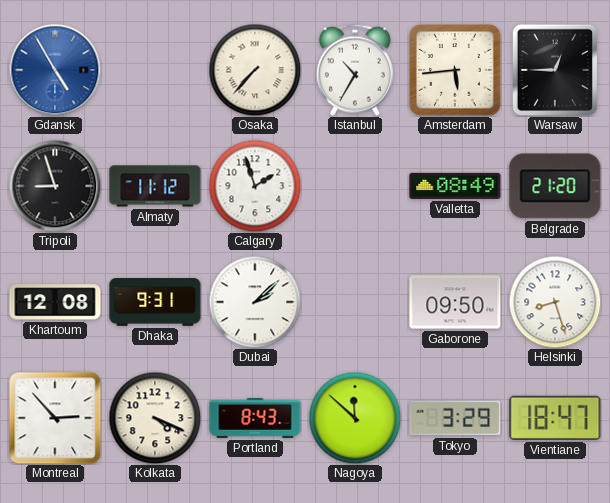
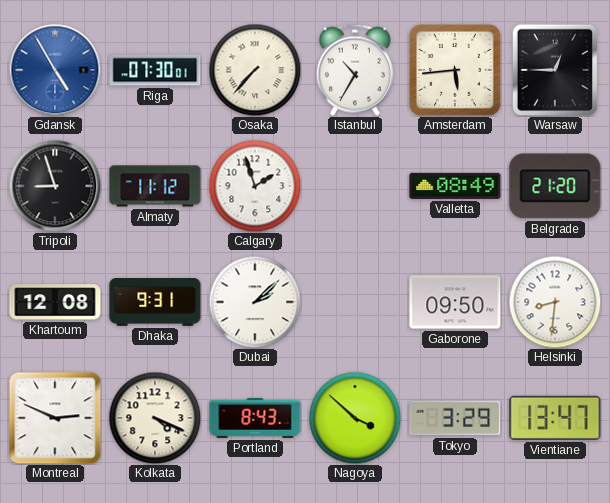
Riga: none -> 07:30 (155, 70)
Helsinki: 8:27 -> 8:31 (555, 302)
Montreal: 2:53 -> 2:49 (55, 418)
Nagoya: 11:52 -> 3:52 (355, 418)
Vientiane: 18:47 -> 13:47 (555, 418)
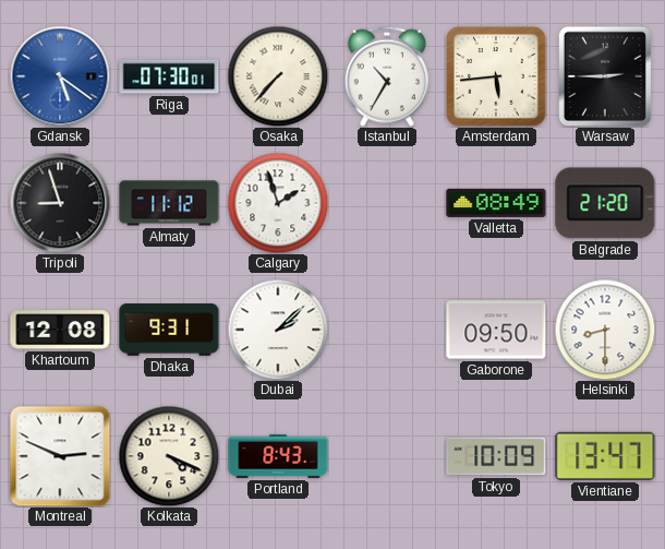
Gdansk: 4:55 -> 5:21 (60, 76)
Warsaw: 12:45 -> 2:45 (604, 76)
Helsinki: 8:31 -> 8:30 (605, 330)
Nagoya: 3:52 -> none (355, 418)
Tokyo: 3:29 -> 10:09 (496, 456)
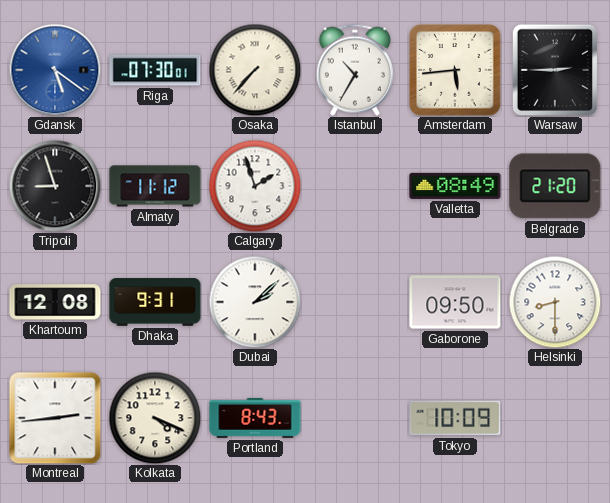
Montreal: 2:49 -> 2:44 (55, 418)
Vientiane: 13:47 -> none (605, 456)
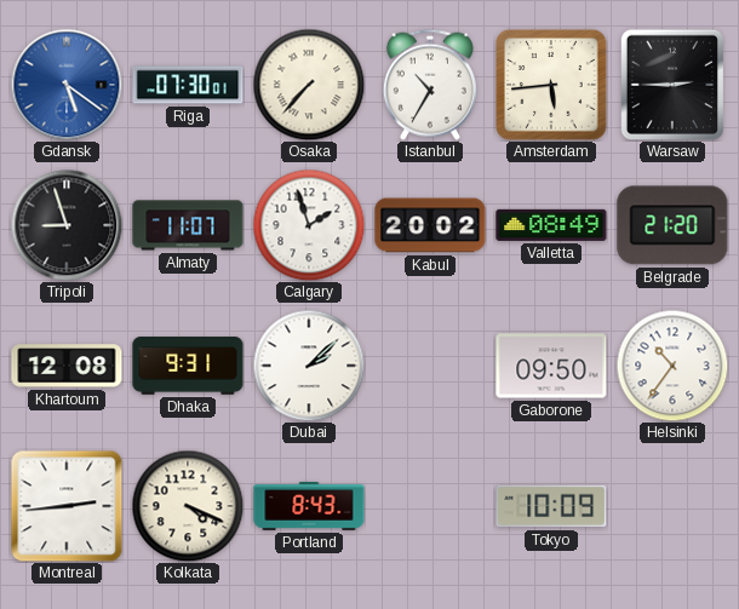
Almaty: 11:12 -> 11:07 (188, 225)
Kabul: none -> 20:02 (430, 225)
Helsinki: 8:30 -> 10:36 (672, 366)
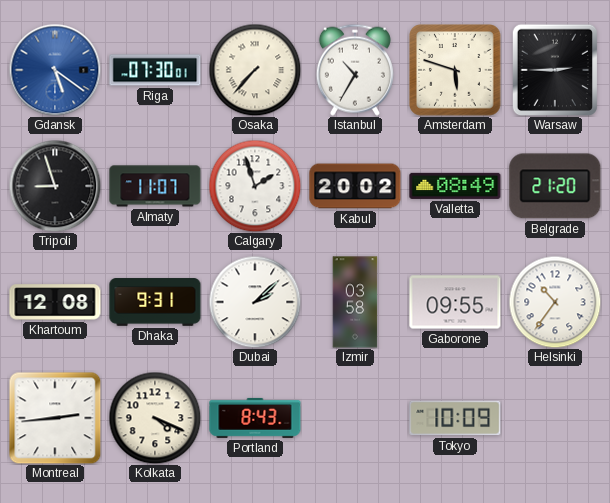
Amsterdam: 5:44 -> 5:48 (455, 70)
Izmir: none -> 03:58 (355, 302)
Gaborone: 09:50 -> 09:55 (455, 302)
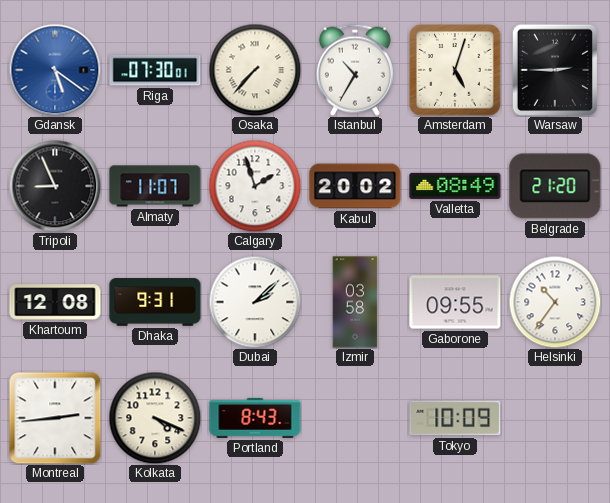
Amsterdam: 5:48 -> 5:03 (455, 70)
Tripoli: 8:57 -> 8:56 (55, 186)
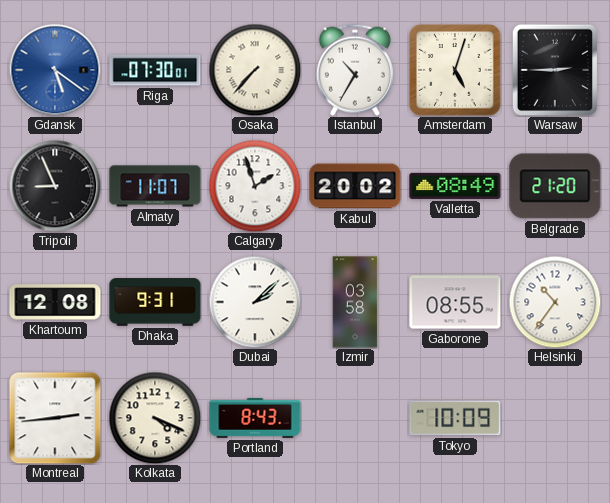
Gaborone: 09:55 -> 08:55 (455, 302)
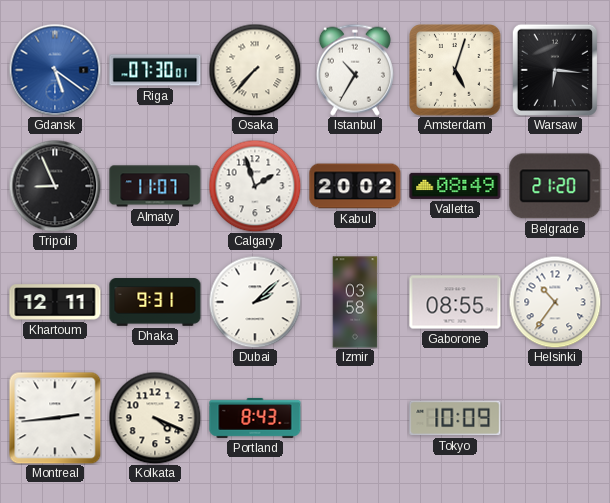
Warsaw: 2:45 -> 6:16 (554, 70)
Khartoum: 12:08 -> 12:11 (55, 302)
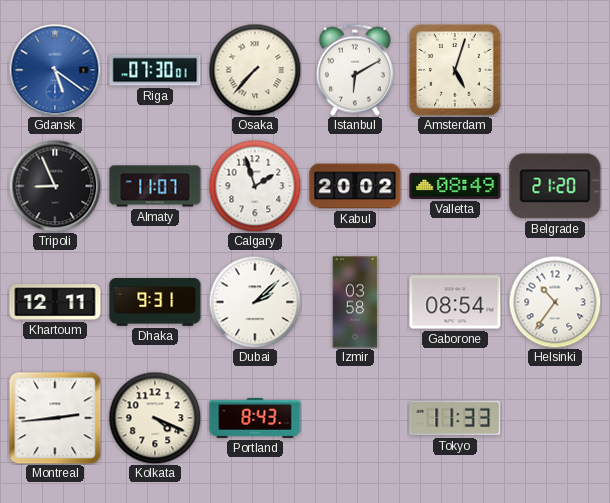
Istanbul: 10:35 -> 6:10 (355, 70)
Warsaw: 6:16 -> none (554, 70)
Gaborone: 08:55 -> 08:54 (455, 302)
Tokyo: 10:09 -> 11:33 (455, 418)
